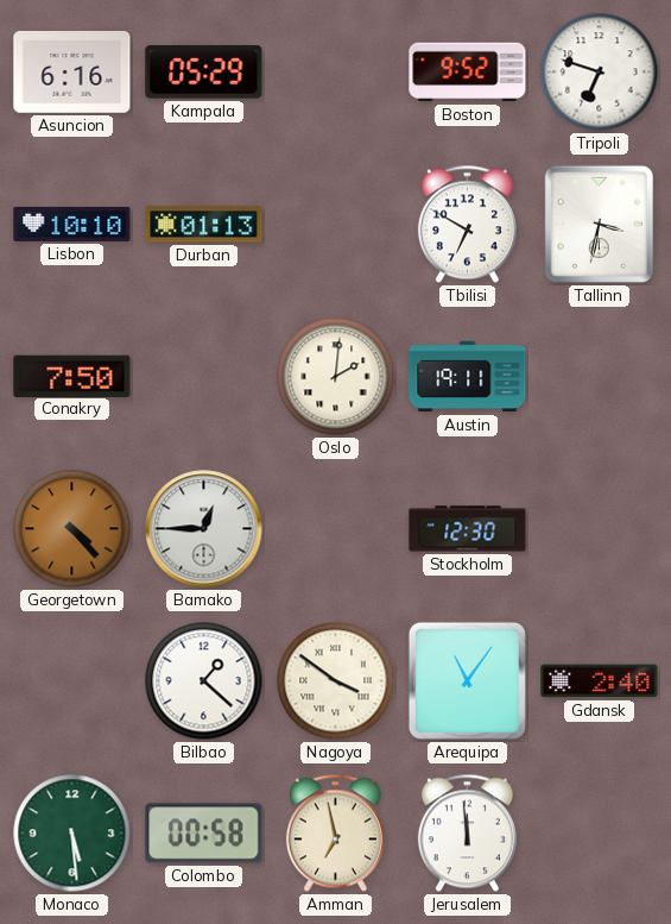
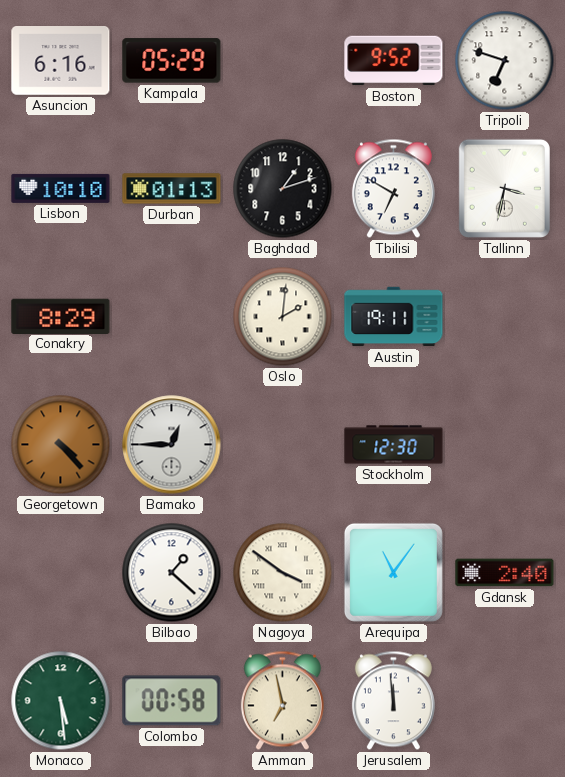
Baghdad: none -> 1:12 (283, 189)
Conakry: 7:50 -> 8:29 (61, 316)
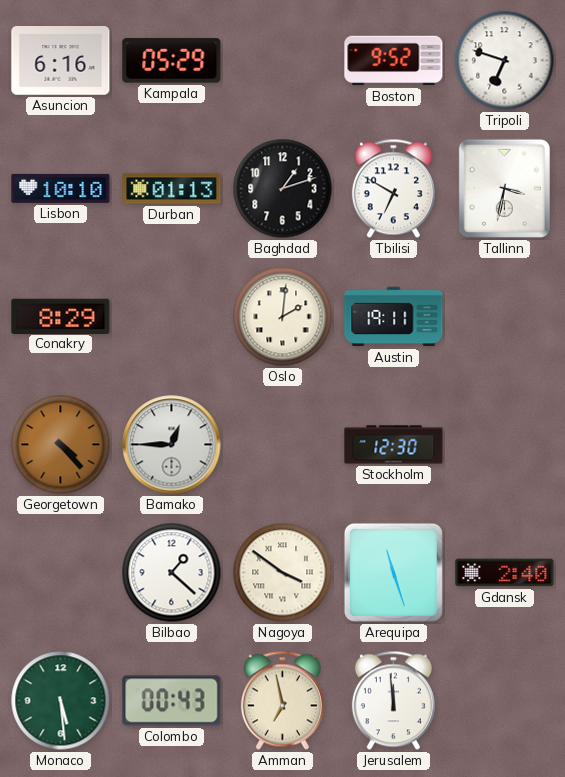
Arequipa: 11:06 -> 11:27 (393, 572)
Colombo: 00:58 -> 00:43 (172, 701)
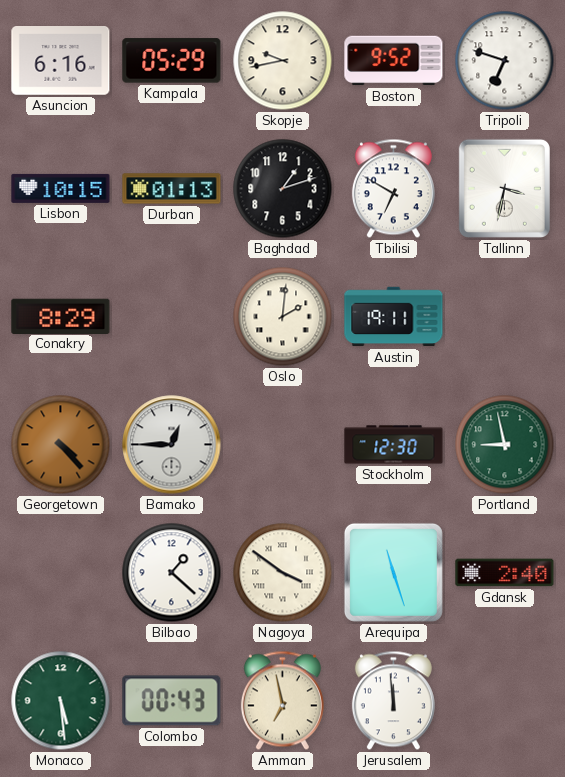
Skopje: none -> 9:43 (283, 61)
Lisbon: 10:10 -> 10:15 (61, 188)
Portland: none -> 8:58 (505, 445)
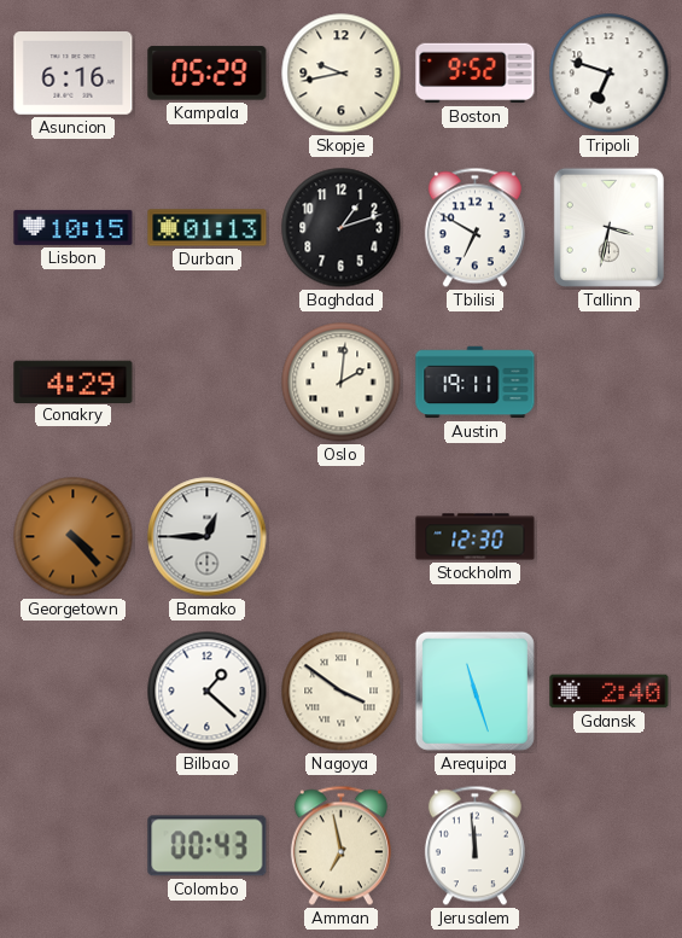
Conakry: 8:29 -> 4:29 (74, 381)
Portland: 8:58 -> none (505, 445)
Monaco: 5:29 -> none (61, 701)
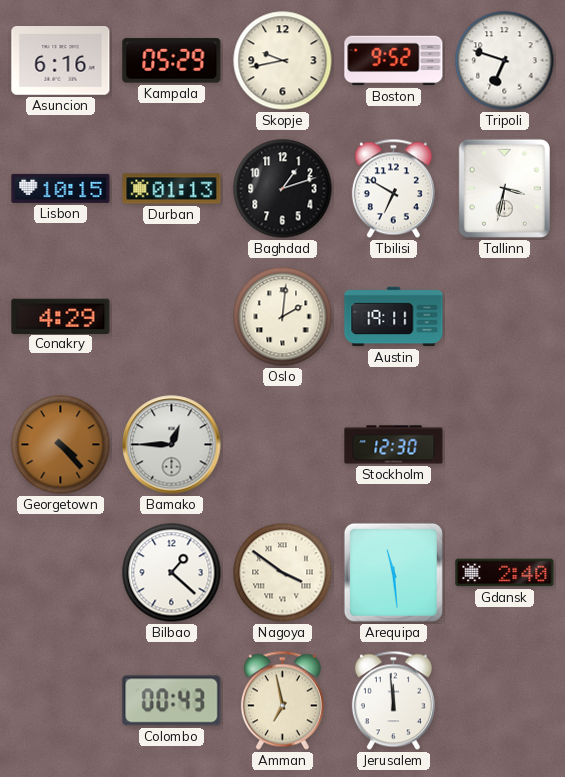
Arequipa: 11:27 -> 11:29 (393, 572)
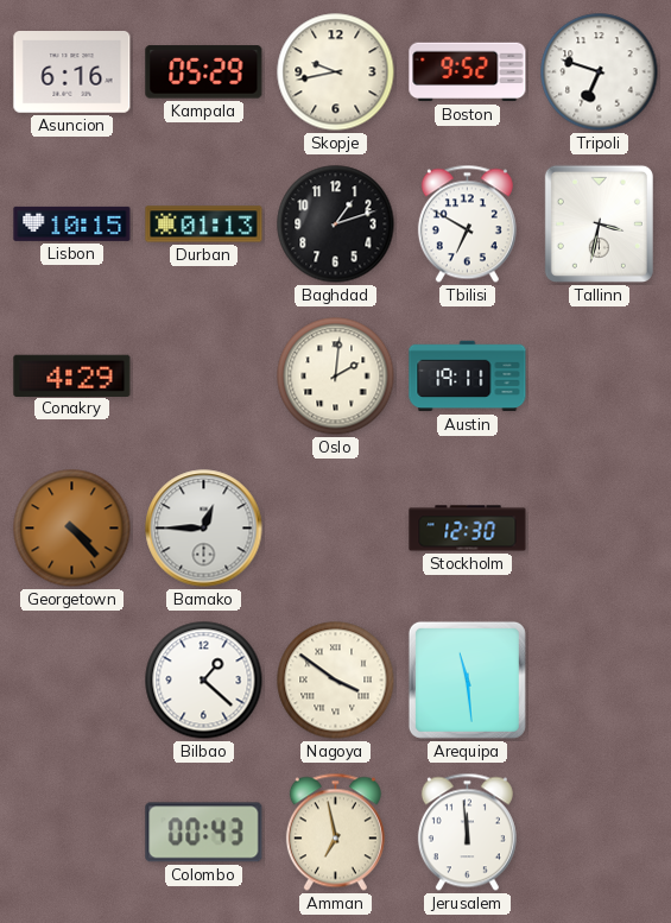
Gdansk: 2:40 -> none (505, 573)
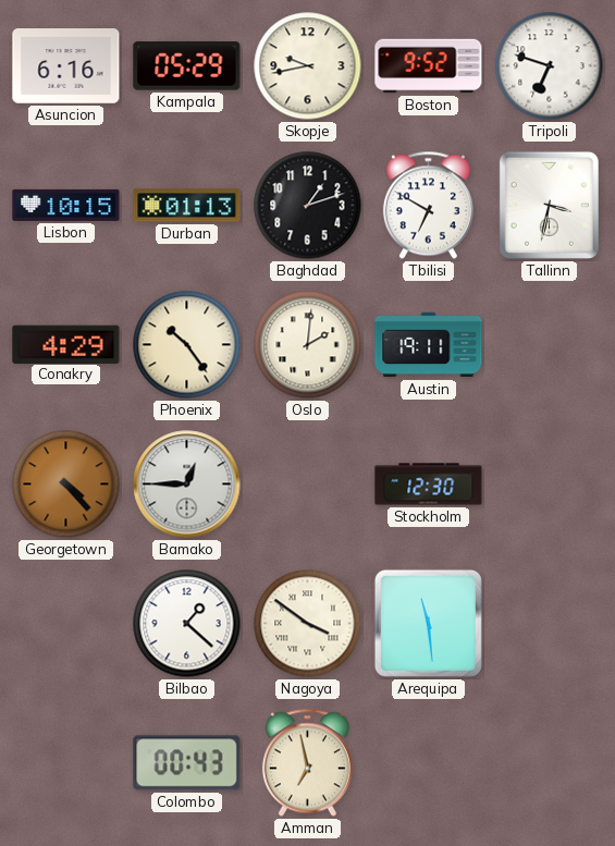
Phoenix: none -> 10:24 (187, 345)
Jerusalem: 11:59 -> none (467, 833)
